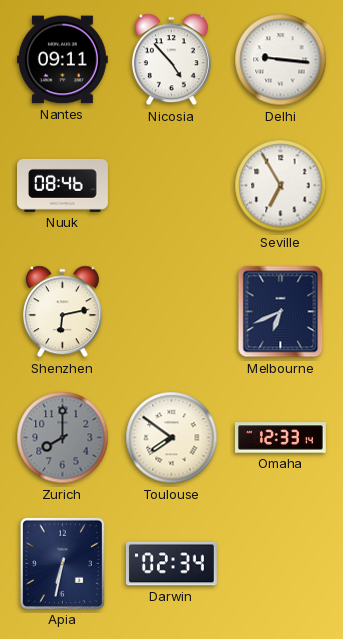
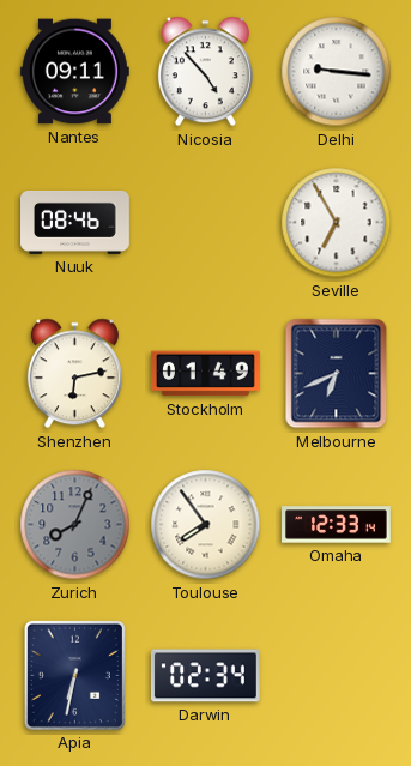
Stockholm: none -> 01:49 (206, 374)
Zurich: 8:00 -> 8:04 (75, 525)
Toulouse: 7:51 -> 7:54 (206, 525)
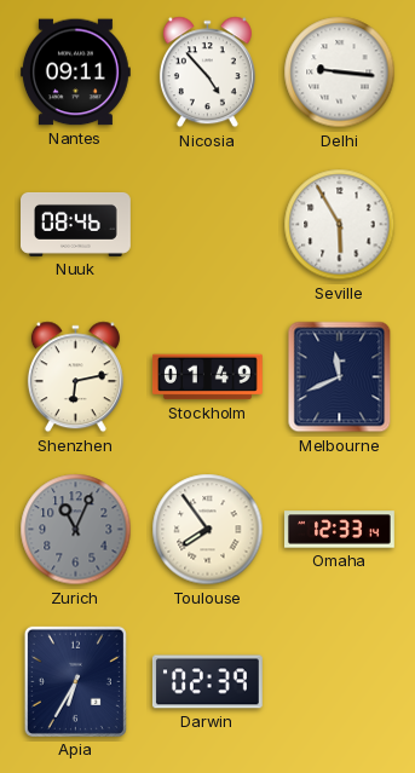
Seville: 6:55 -> 5:55 (340, 225)
Melbourne: 6:41 -> 11:41 (340, 377)
Zurich: 8:04 -> 11:04 (76, 530)
Apia: 6:32 -> 6:35 (75, 681)
Darwin: 02:34 -> 02:39 (207, 682)
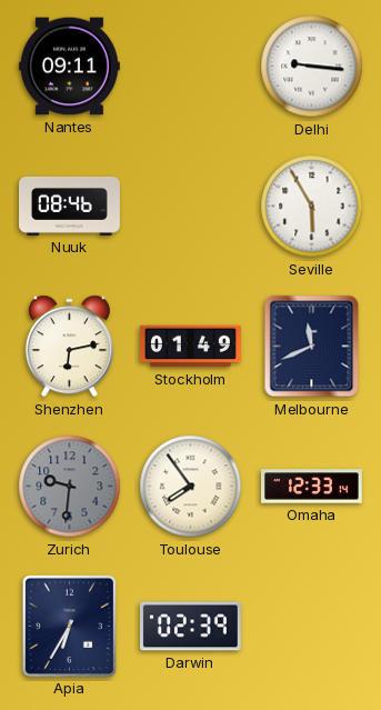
Nicosia: 4:53 -> none (207, 73)
Zurich: 11:04 -> 9:31 (70, 487)
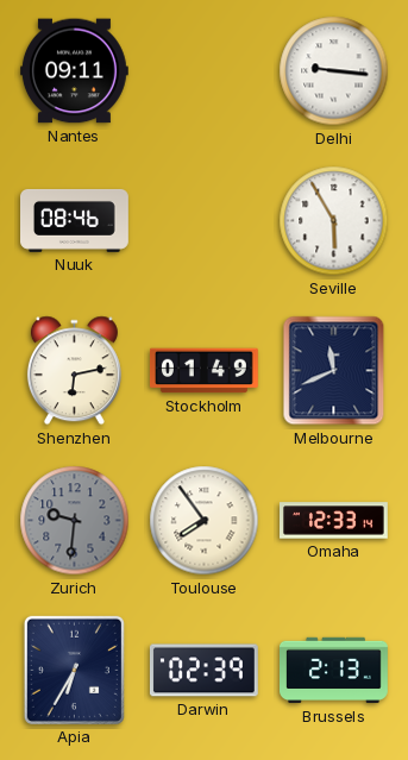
Brussels: none -> 2:13 (334, 671)
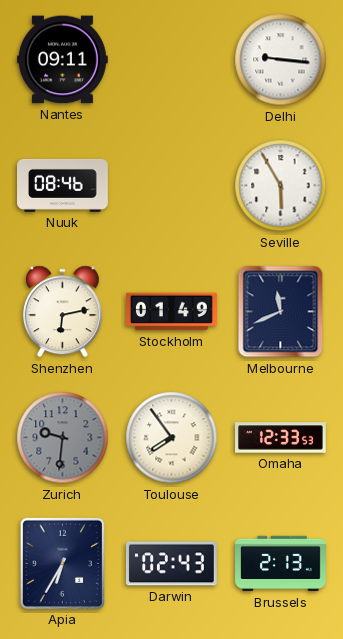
Omaha: 12:33:14 -> 12:33:53 (281, 438)
Darwin: 02:39 -> 02:43 (171, 564)
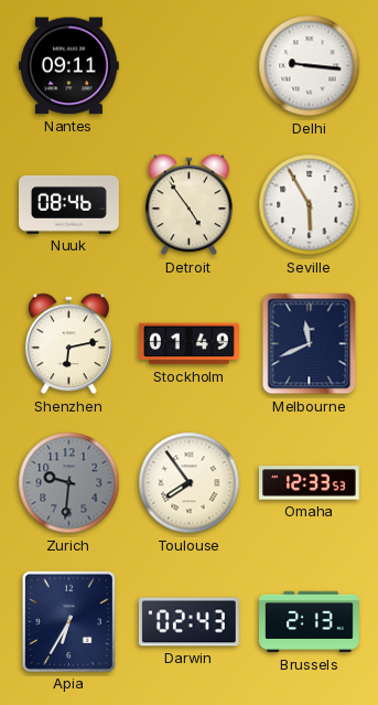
Detroit: none -> 4:54 (188, 205)
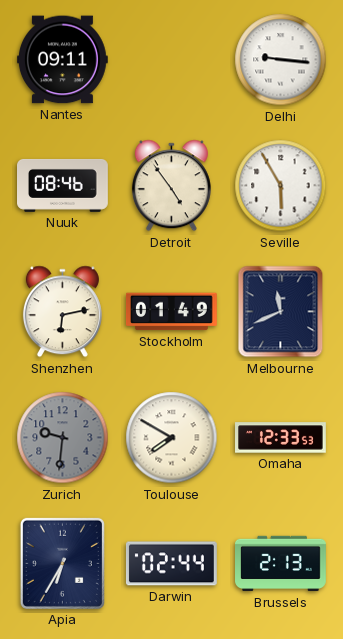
Toulouse: 7:54 -> 7:50 (172, 438)
Darwin: 02:43 -> 02:44 (171, 564)
